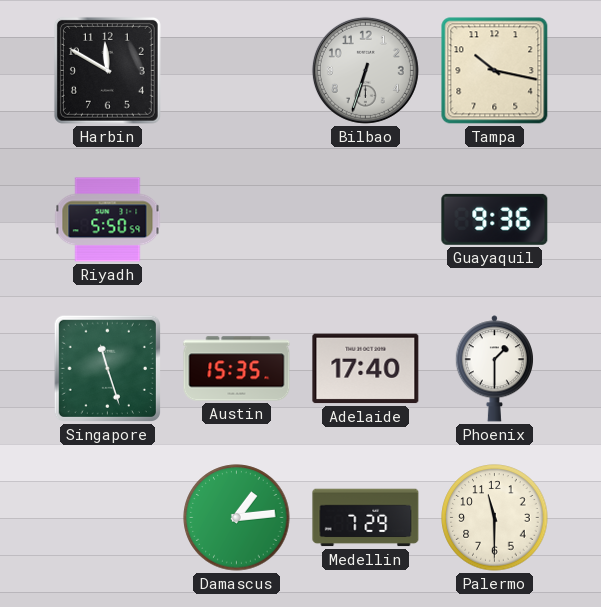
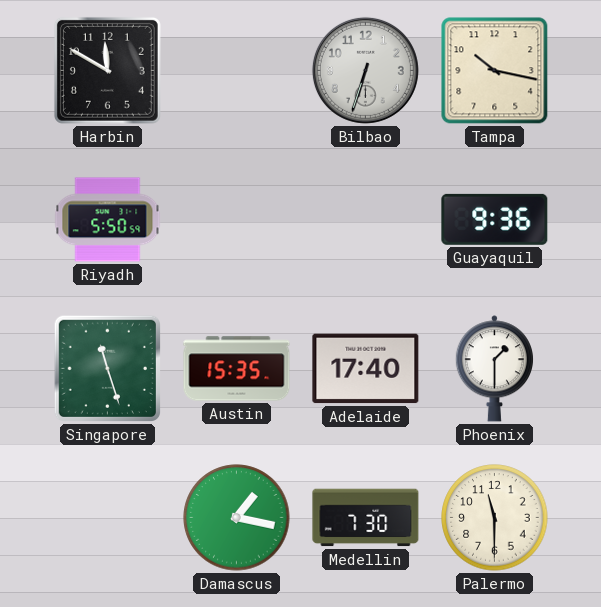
Damascus: 1:14 -> 1:17 (237, 518)
Medellin: 7:29 -> 7:30 (366, 518)
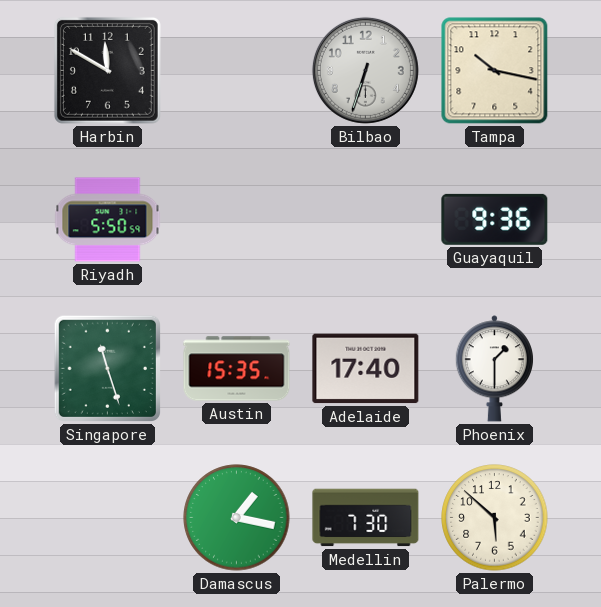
Palermo: 11:30 -> 5:52 (495, 518)
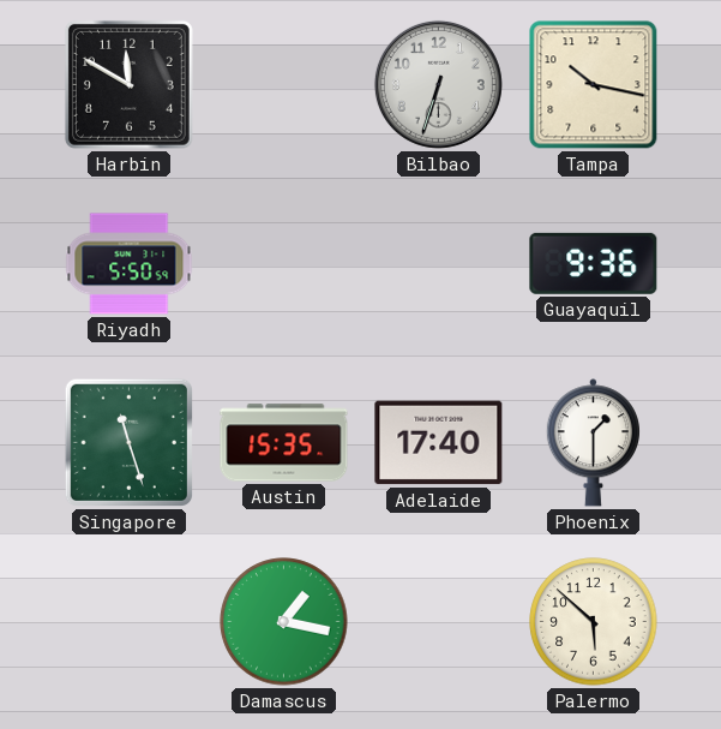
Medellin: 7:30 -> none (366, 518)
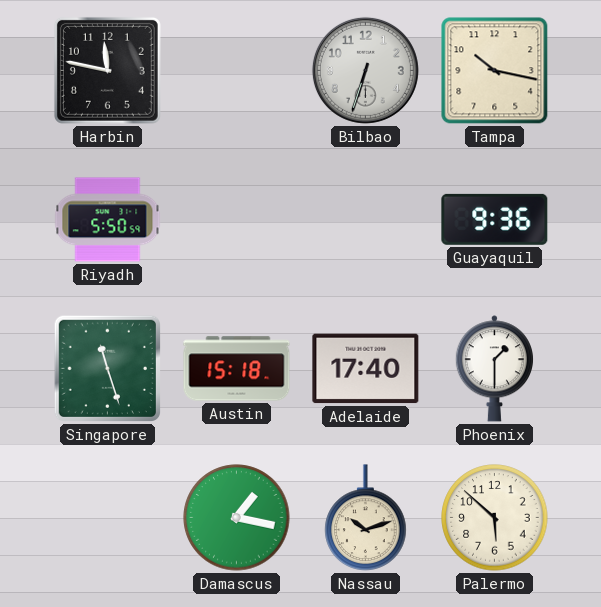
Harbin: 11:50 -> 11:47 (107, 70)
Austin: 15:35 -> 15:18 (237, 369)
Nassau: none -> 10:12 (366, 518)
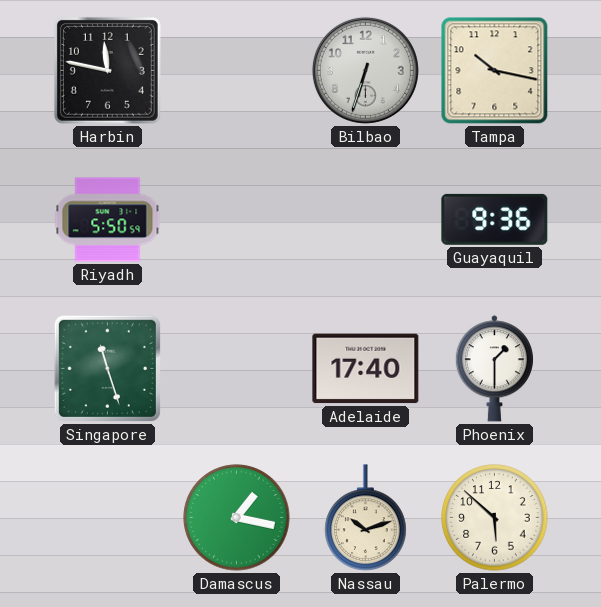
Austin: 15:18 -> none (237, 369)
